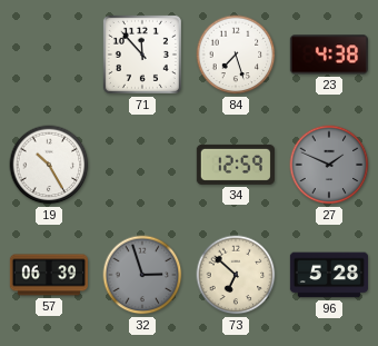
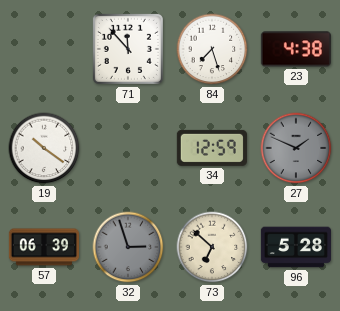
19: 10:25 -> 10:21 (44, 148)
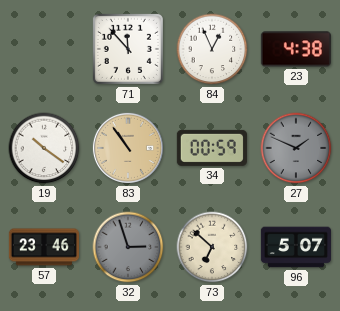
84: 7:27 -> 12:56 (212, 49)
83: none -> 10:54 (128, 148)
34: 12:59 -> 00:59 (212, 148)
57: 06:39 -> 23:46 (44, 247)
96: 5:28 -> 5:07 (295, 247)
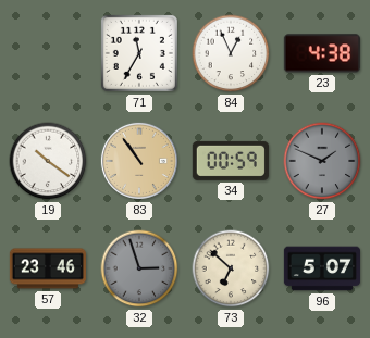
71: 11:53 -> 11:35 (139, 53)
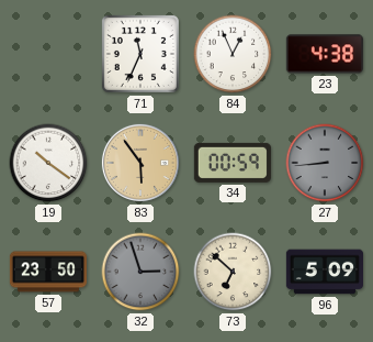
71: 11:35 -> 11:34 (140, 54)
83: 10:54 -> 5:54 (140, 163)
27: 1:49 -> 8:44 (325, 163)
57: 23:46 -> 23:50 (48, 272)
96: 5:07 -> 5:09 (324, 272)
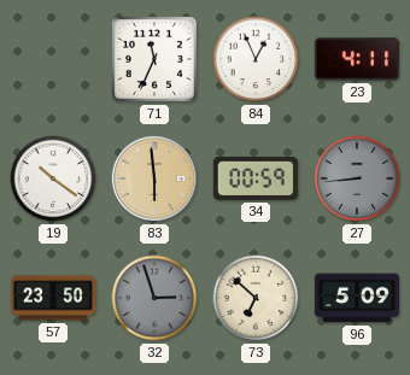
23: 4:38 -> 4:11 (357, 59)
83: 5:54 -> 5:59 (154, 178)
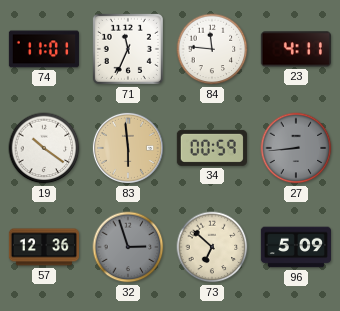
74: none -> 11:01 (44, 49)
84: 12:56 -> 11:46 (212, 49)
57: 23:50 -> 12:36 (44, 247)
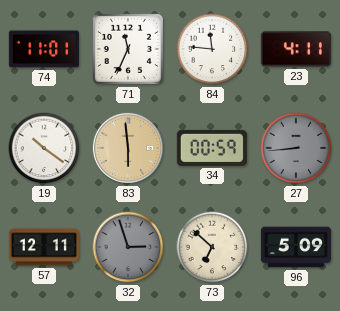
57: 12:36 -> 12:11 (44, 247)
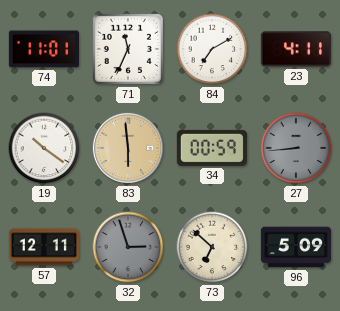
84: 11:46 -> 7:10 (212, 49)
